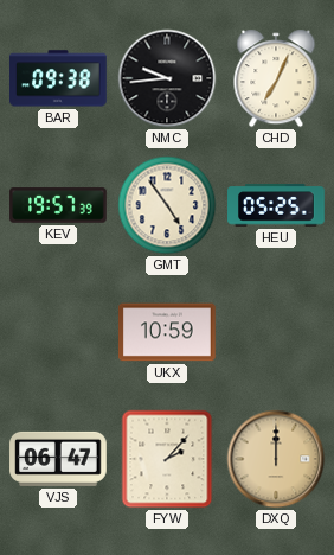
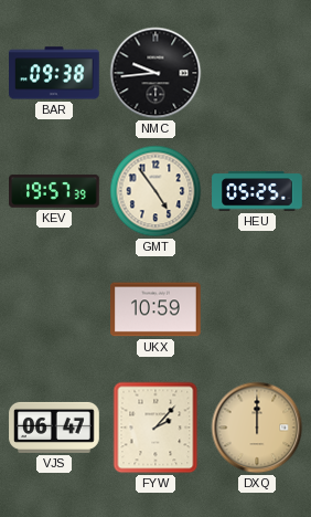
CHD: 7:04 -> none (276, 78)
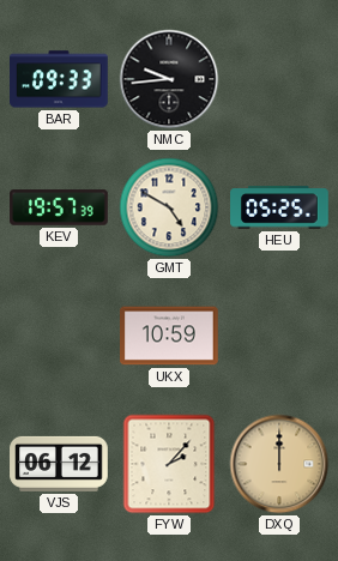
BAR: 09:38 -> 09:33 (60, 79)
GMT: 4:54 -> 4:50 (169, 207)
VJS: 06:47 -> 06:12 (59, 464)
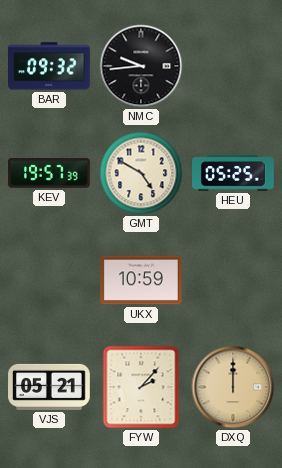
BAR: 09:33 -> 09:32 (50, 66)
VJS: 06:12 -> 05:21 (49, 387)
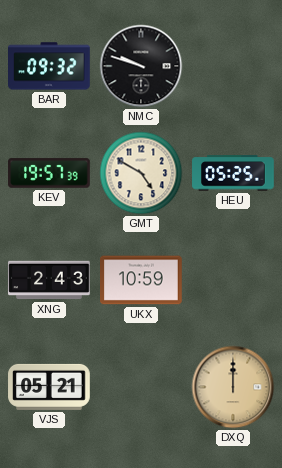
NMC: 9:44 -> 9:48 (141, 66)
XNG: none -> 2:43 (49, 280)
FYW: 2:07 -> none (141, 387)
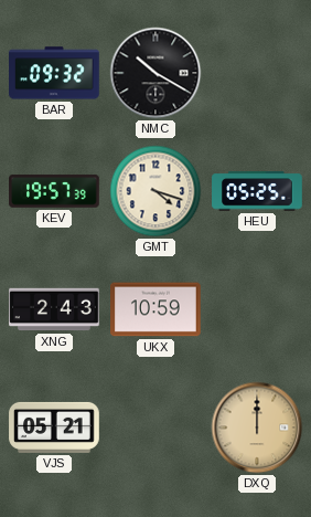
NMC: 9:48 -> 10:20 (155, 73)
GMT: 4:50 -> 4:18 (155, 191)
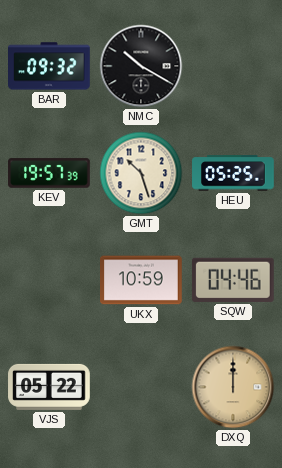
GMT: 4:18 -> 10:27 (141, 173)
XNG: 2:43 -> none (54, 309)
SQW: none -> 04:46 (233, 280)
VJS: 05:21 -> 05:22 (49, 387)
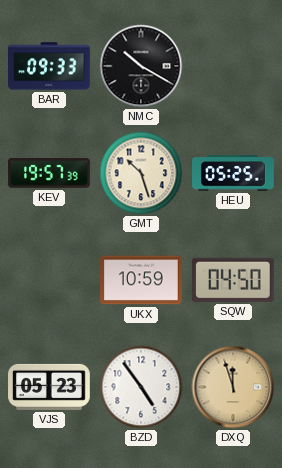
BAR: 09:32 -> 09:33 (50, 66)
SQW: 04:46 -> 04:50 (233, 280)
VJS: 05:22 -> 05:23 (49, 387)
BZD: none -> 4:54 (141, 387)
DXQ: 12:00 -> 11:57 (233, 387)
